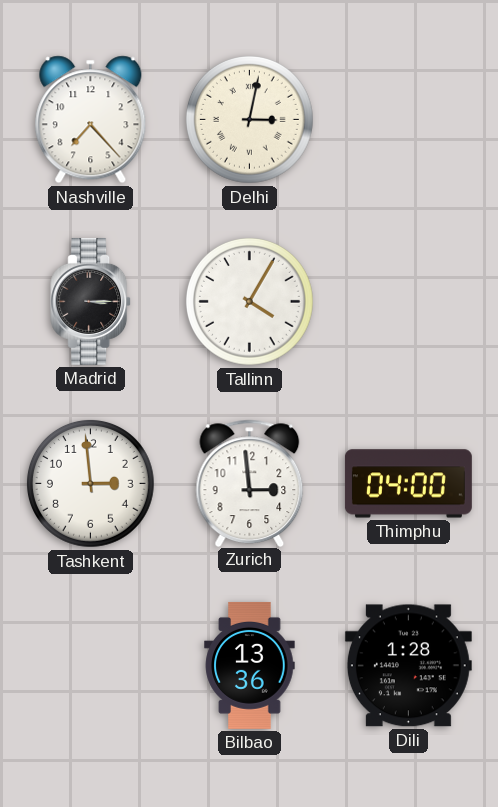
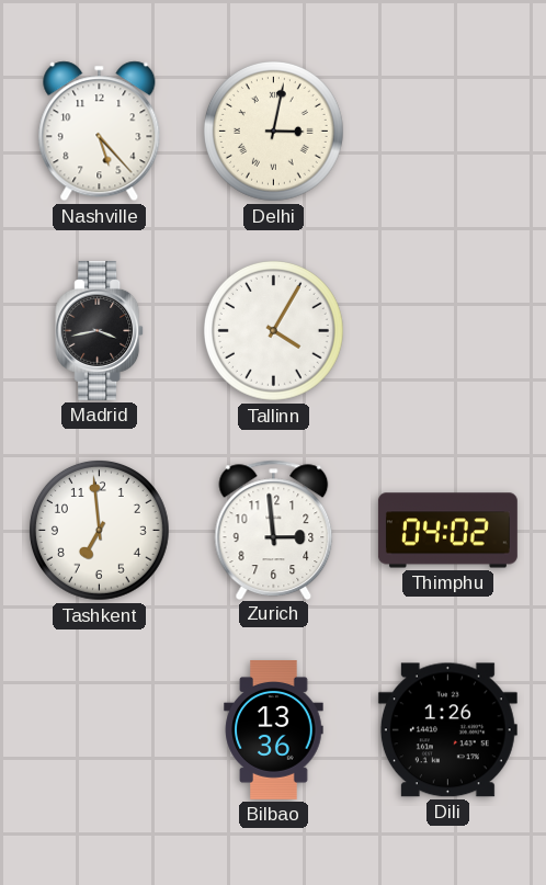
Nashville: 7:23 -> 5:23 (100, 132)
Madrid: 3:15 -> 3:43 (100, 330)
Tashkent: 2:59 -> 6:59 (99, 530)
Thimphu: 04:00 -> 04:02 (447, 531)
Dili: 1:28 -> 1:26 (447, 730)
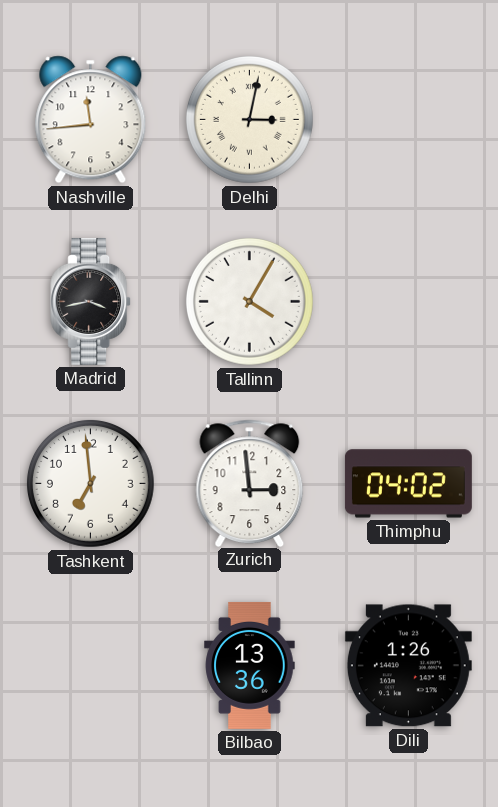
Nashville: 5:23 -> 11:44 (91, 120)
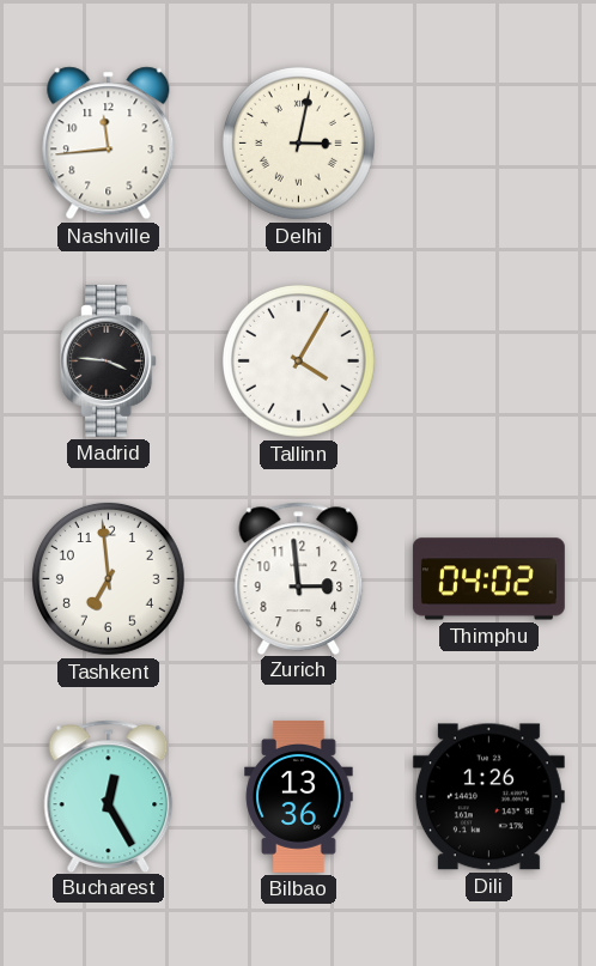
Madrid: 3:43 -> 3:46 (109, 360)
Bucharest: none -> 12:25 (109, 796)
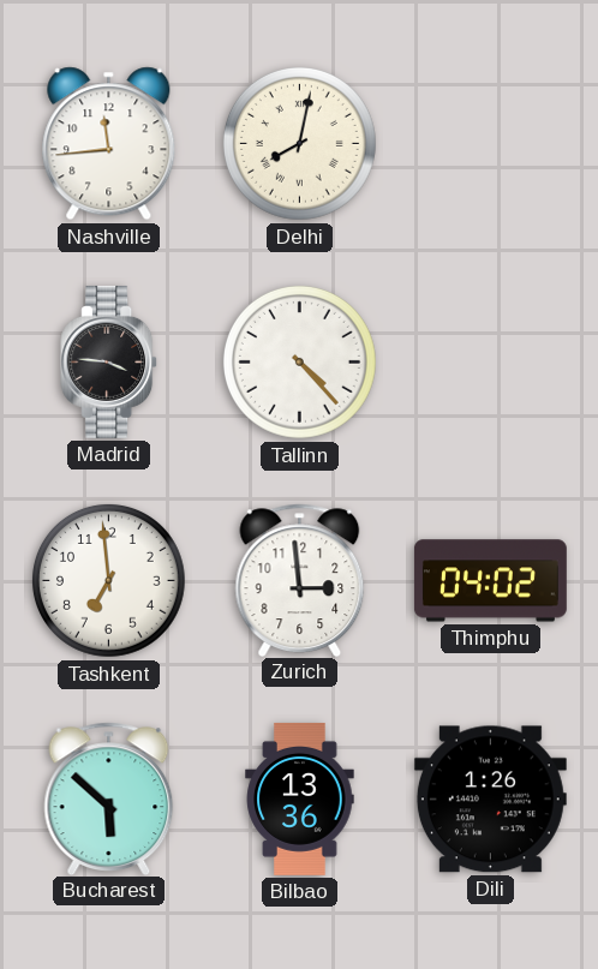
Delhi: 3:02 -> 8:02 (299, 143)
Tallinn: 4:05 -> 4:23 (299, 361)
Bucharest: 12:25 -> 5:52 (109, 798)
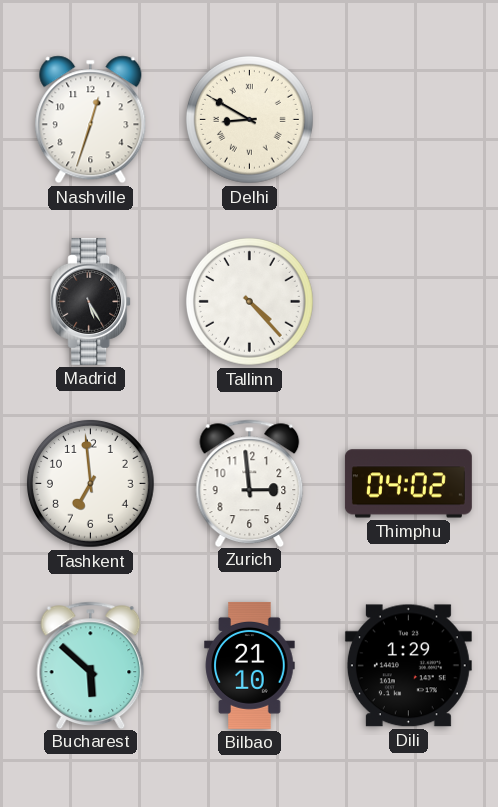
Nashville: 11:44 -> 12:33 (91, 120)
Delhi: 8:02 -> 8:50 (249, 119)
Madrid: 3:46 -> 5:25 (91, 301)
Bilbao: 13:36 -> 21:10 (250, 665)
Dili: 1:26 -> 1:29 (408, 666)
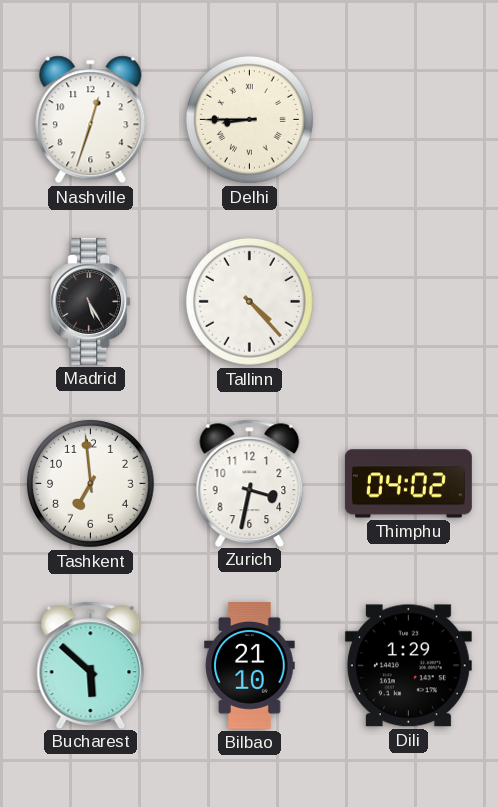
Delhi: 8:50 -> 8:45 (249, 119)
Zurich: 2:59 -> 3:32 (250, 483)
